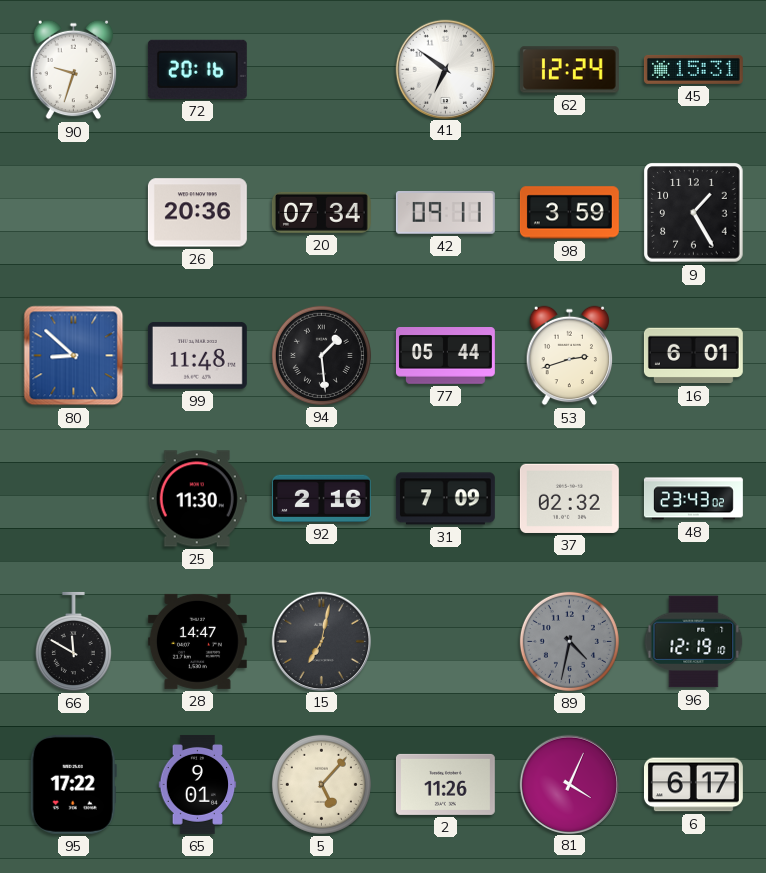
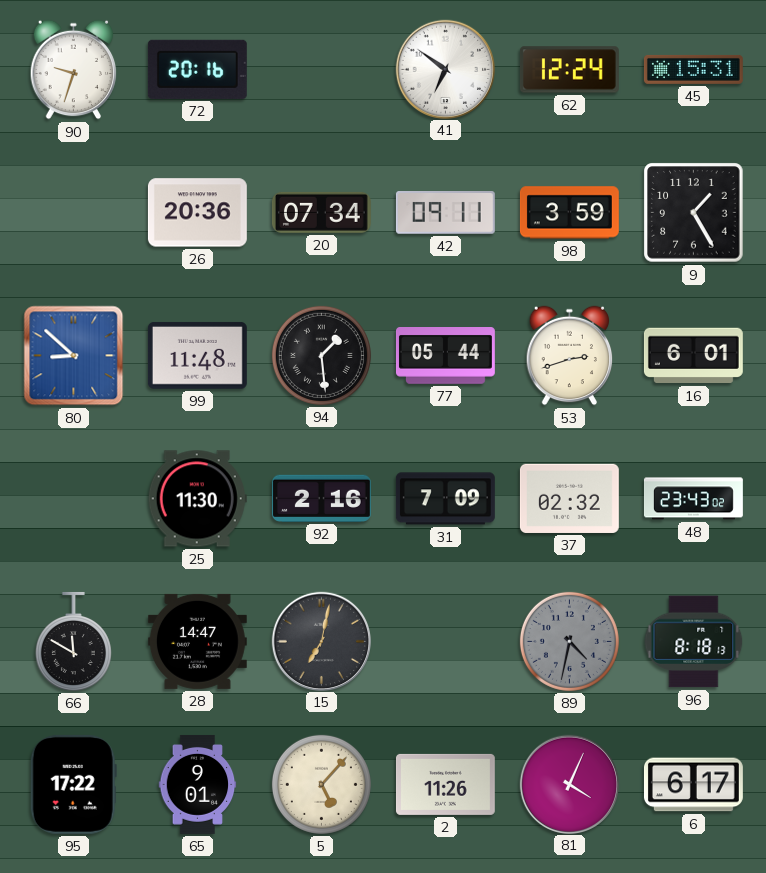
96: 12:19 -> 8:18 (694, 642)
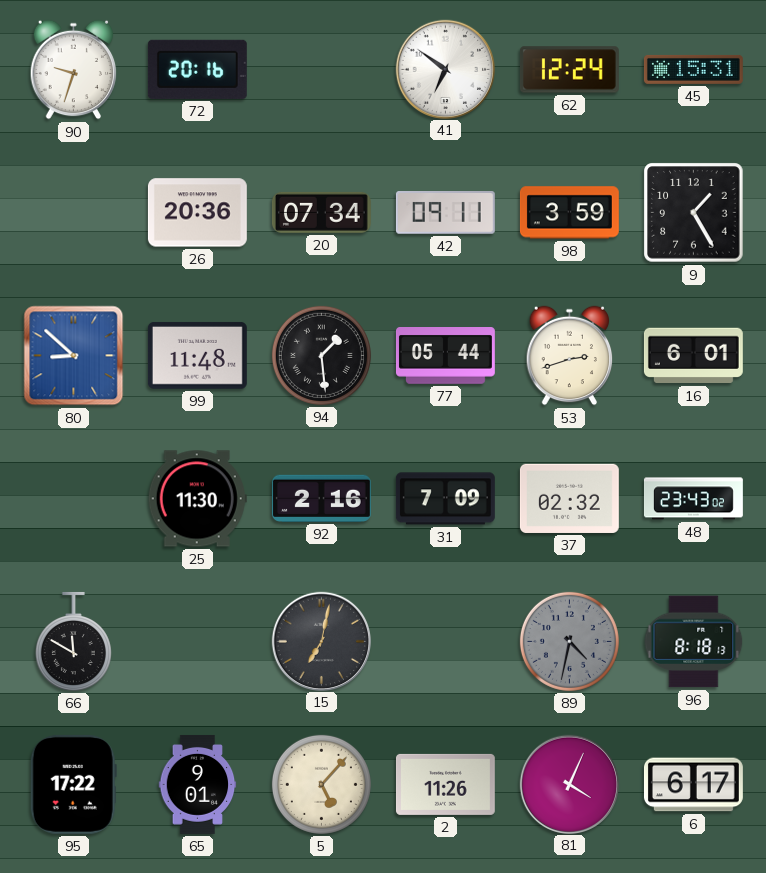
28: 14:47 -> none (197, 641)
